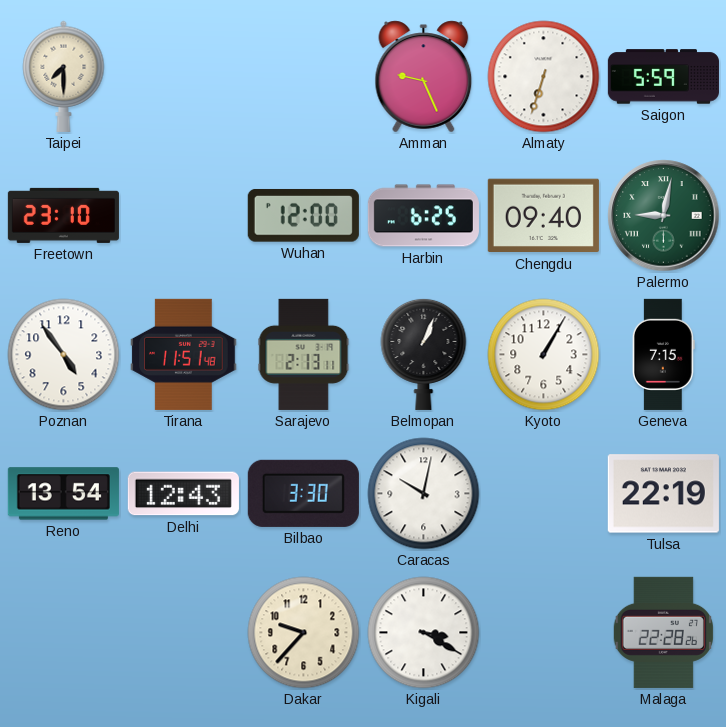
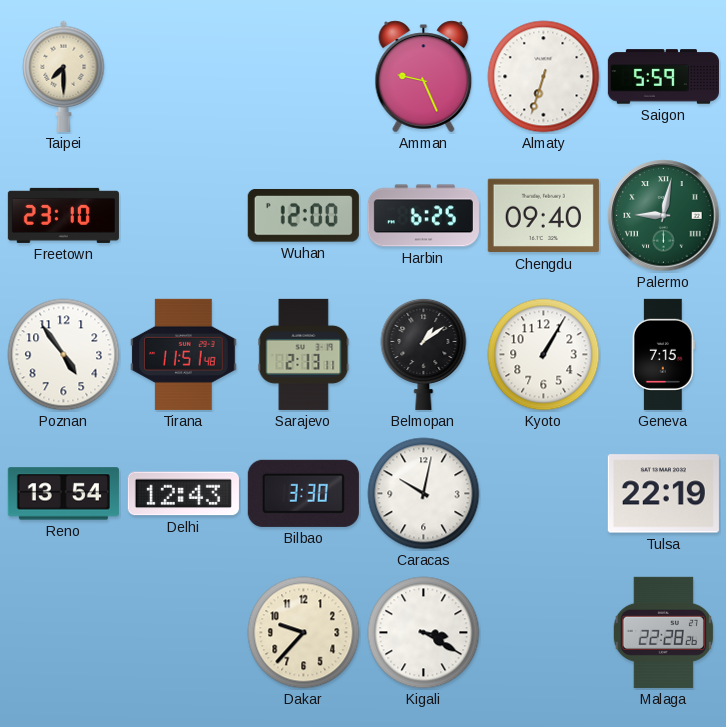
Belmopan: 1:04 -> 1:09 (424, 354)
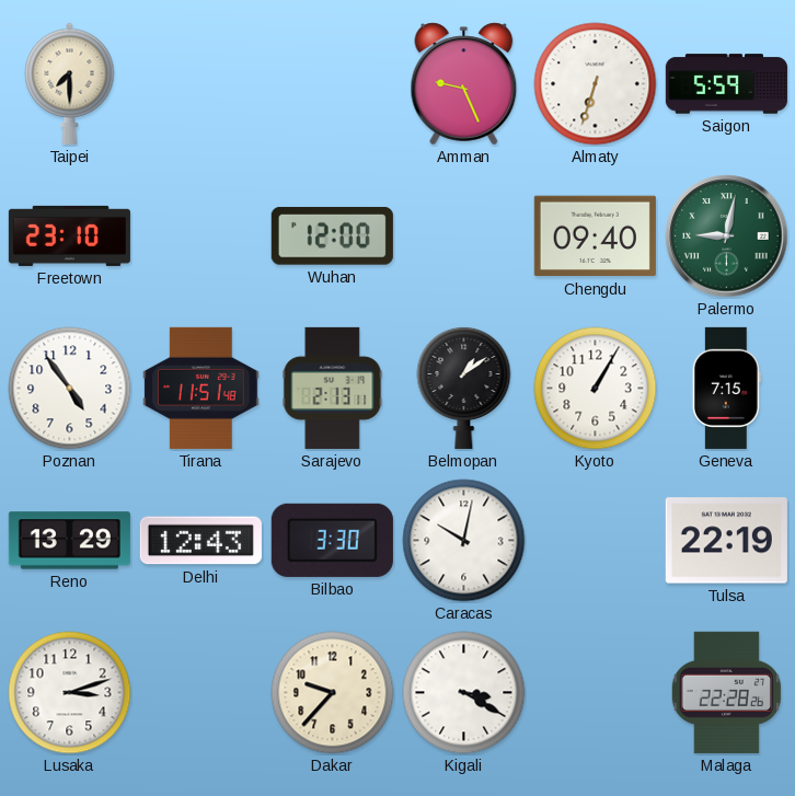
Harbin: 6:25 -> none (423, 216)
Reno: 13:54 -> 13:29 (69, 541)
Lusaka: none -> 3:12 (70, 693)
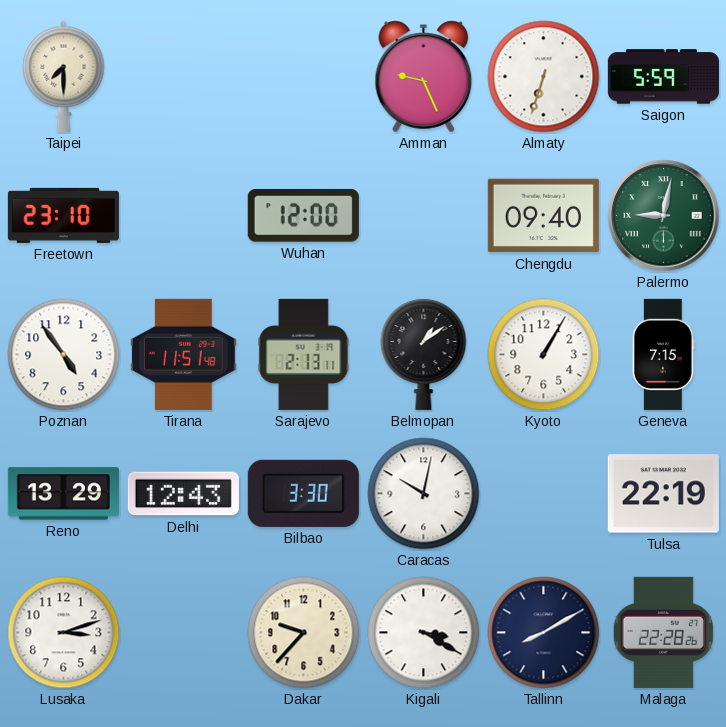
Tallinn: none -> 8:10 (544, 633)
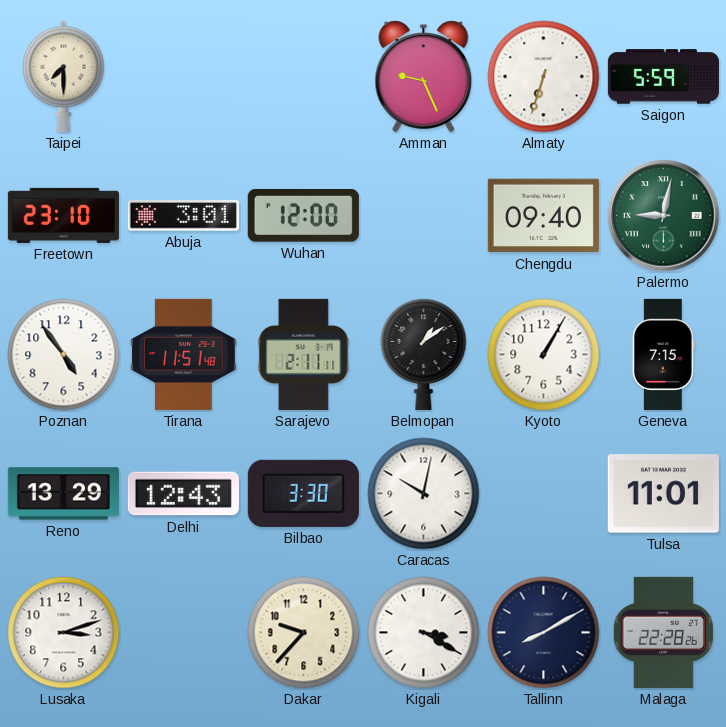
Abuja: none -> 3:01 (183, 216)
Sarajevo: 2:13 -> 2:11 (304, 354)
Tulsa: 22:19 -> 11:01 (663, 494)
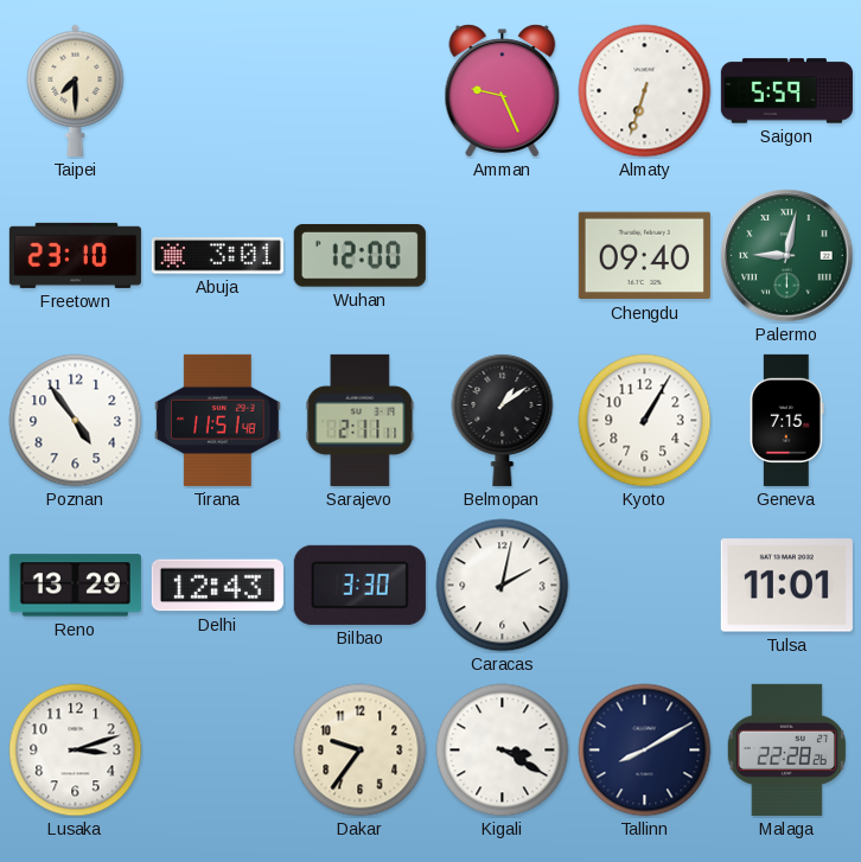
Caracas: 10:02 -> 2:02 (503, 586)
Dakar: 9:37 -> 9:36 (361, 751)
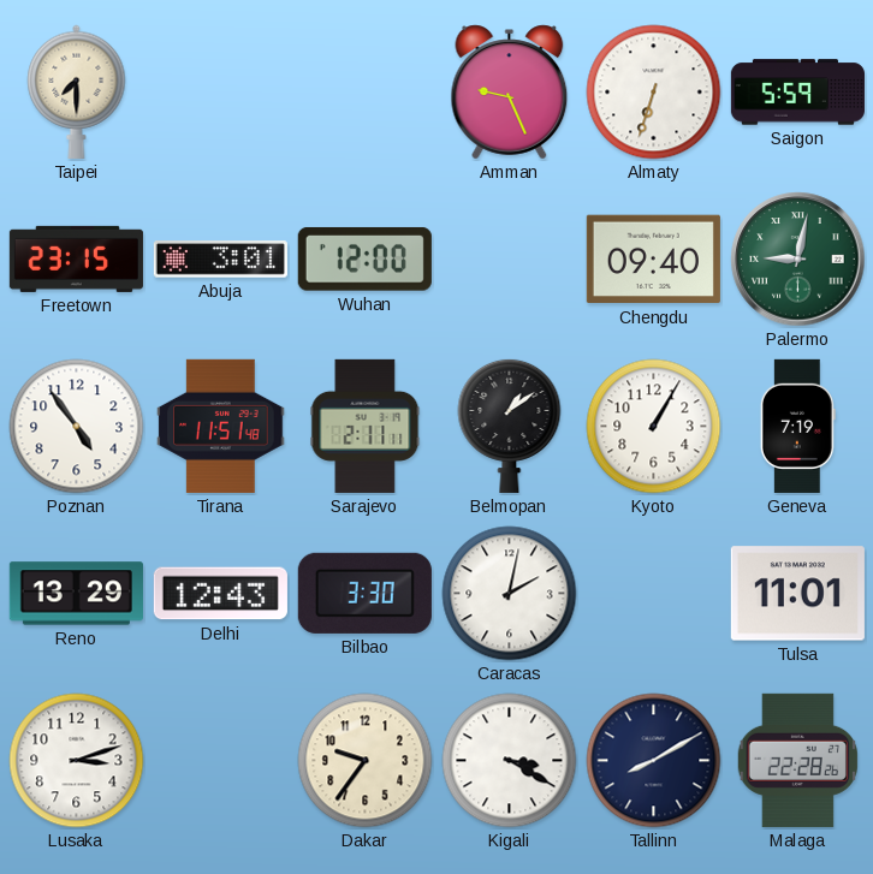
Freetown: 23:10 -> 23:15 (76, 258)
Geneva: 7:15 -> 7:19 (797, 426)
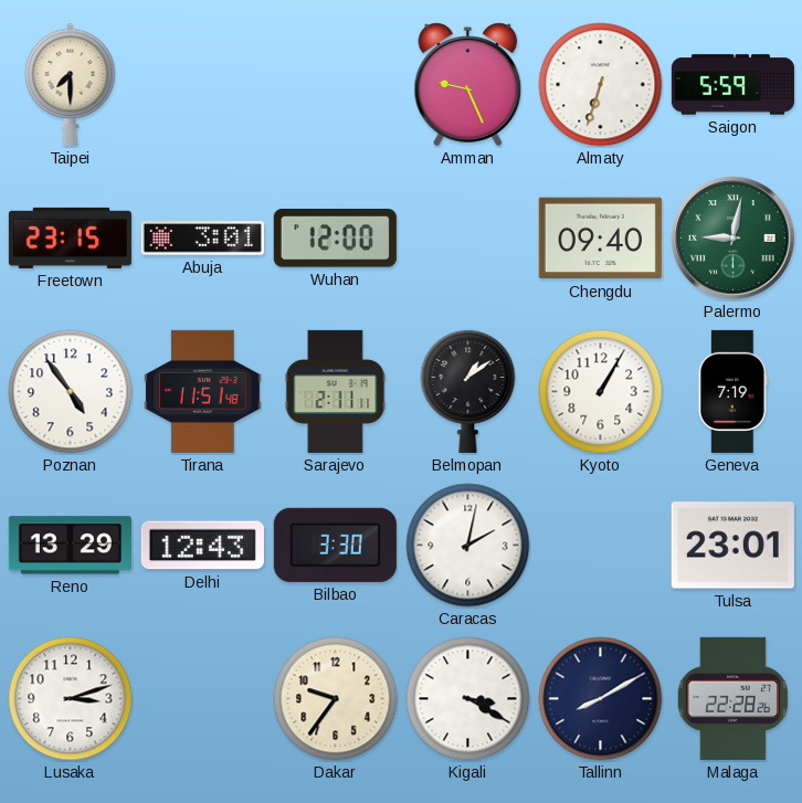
Tulsa: 11:01 -> 23:01 (732, 546)
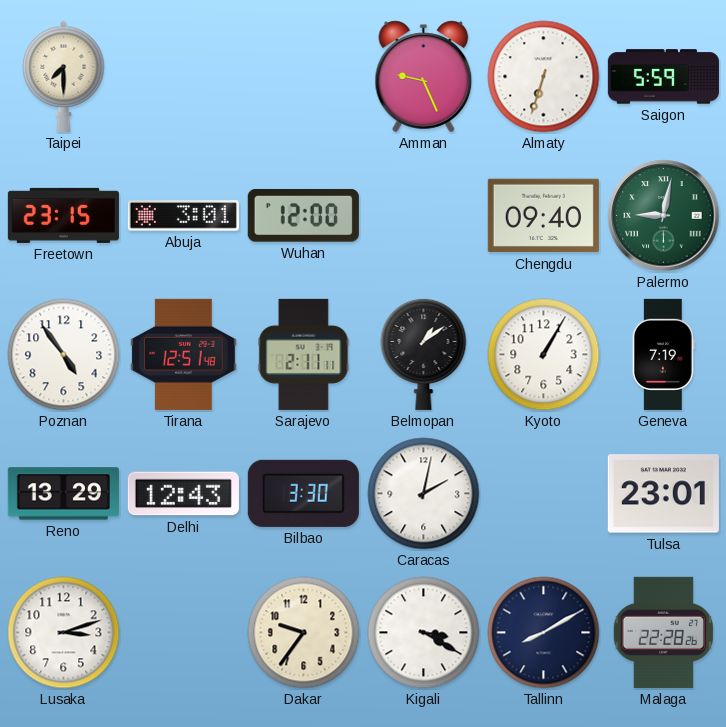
Tirana: 11:51 -> 12:51 (184, 354)
